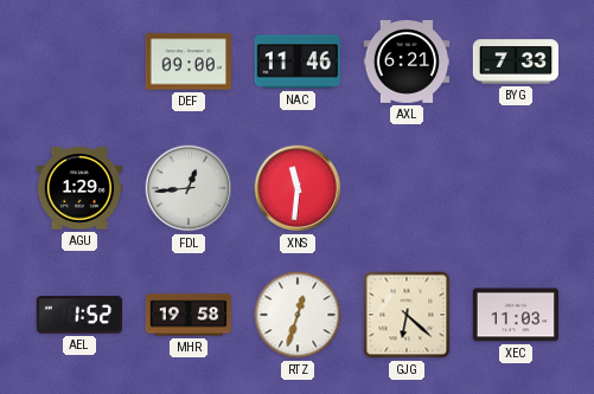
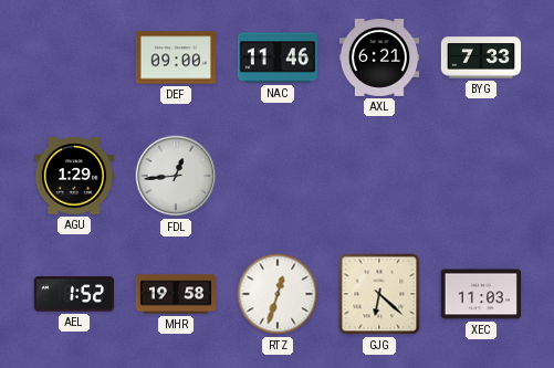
XNS: 11:31 -> none (298, 188)
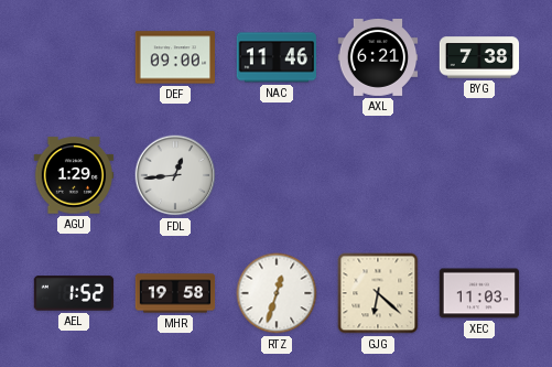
BYG: 7:33 -> 7:38 (479, 57)
